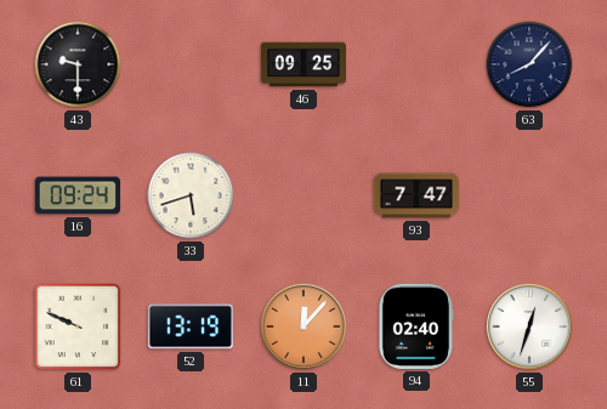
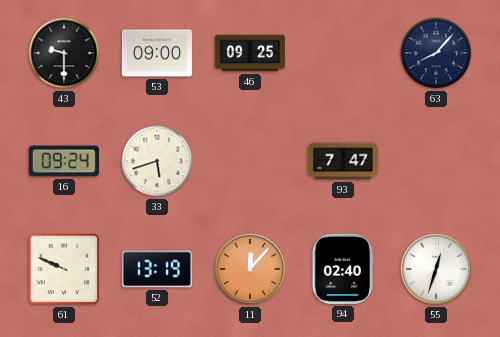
53: none -> 09:00 (156, 53)
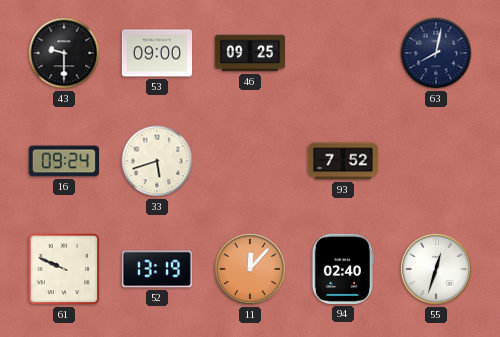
63: 8:07 -> 8:02 (436, 53)
93: 7:47 -> 7:52 (342, 161)
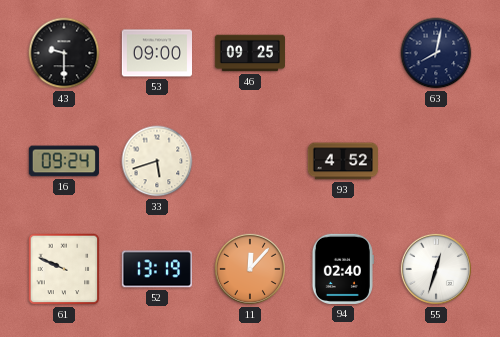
93: 7:52 -> 4:52 (342, 161)
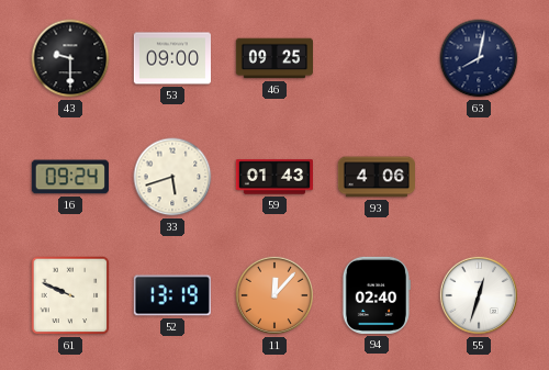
59: none -> 01:43 (273, 177)
93: 4:52 -> 4:06 (376, 177)
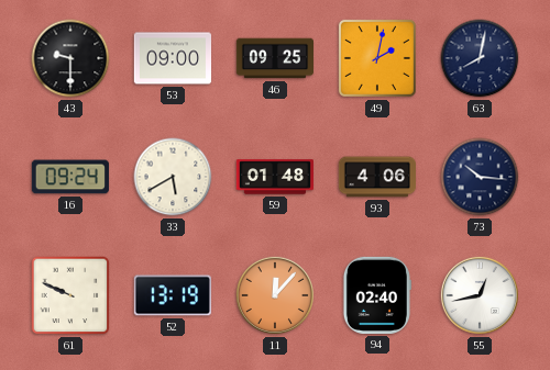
49: none -> 2:02 (377, 58)
33: 5:42 -> 5:40 (173, 177)
59: 01:43 -> 01:48 (274, 177)
73: none -> 10:16 (480, 177)
55: 12:33 -> 12:43 (480, 295)
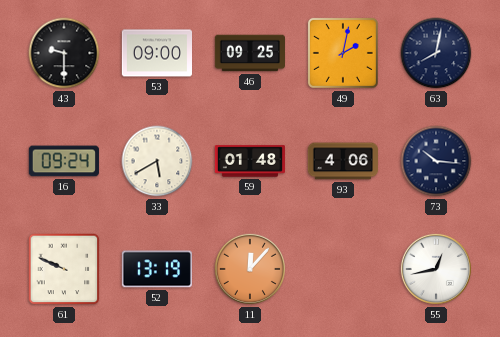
94: 02:40 -> none (376, 295)
